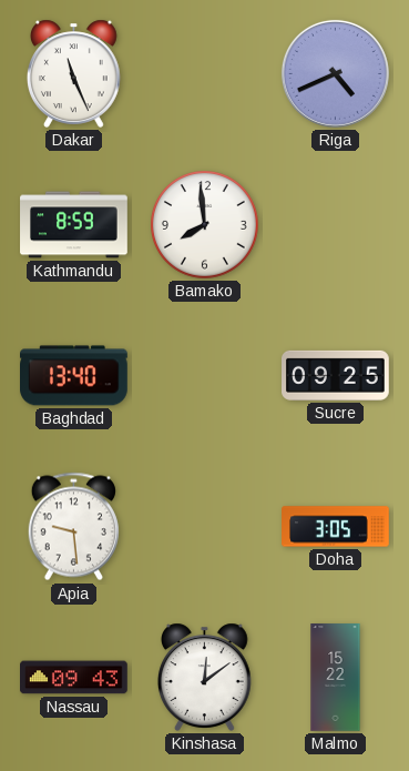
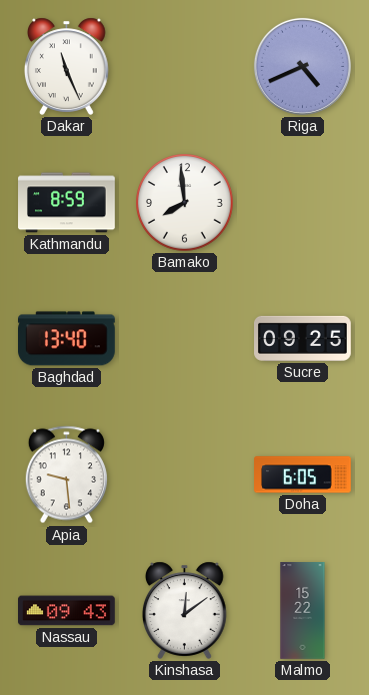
Doha: 3:05 -> 6:05 (303, 475)
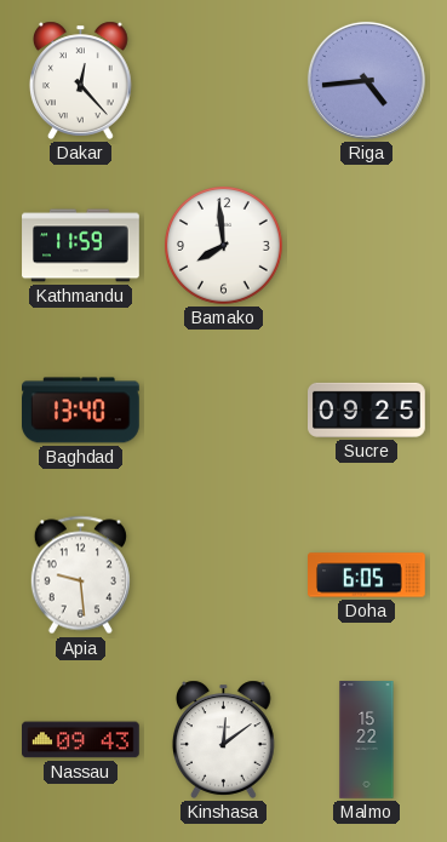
Dakar: 11:26 -> 12:23 (80, 80)
Riga: 4:41 -> 4:44 (366, 80)
Kathmandu: 8:59 -> 11:59 (81, 246)
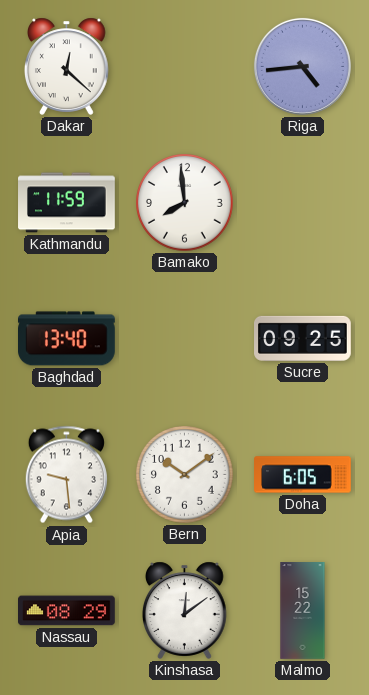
Dakar: 12:23 -> 12:22 (66, 66)
Bern: none -> 10:09 (185, 475)
Nassau: 09:43 -> 08:29 (67, 611)
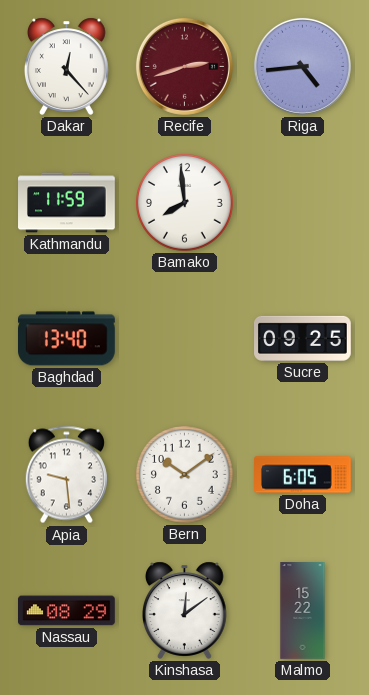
Dakar: 12:22 -> 12:23 (66, 66)
Recife: none -> 2:42 (184, 66)
